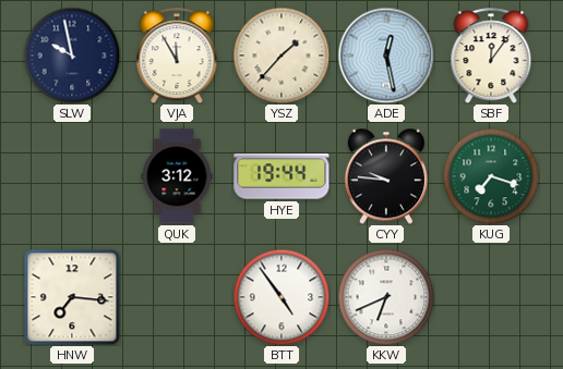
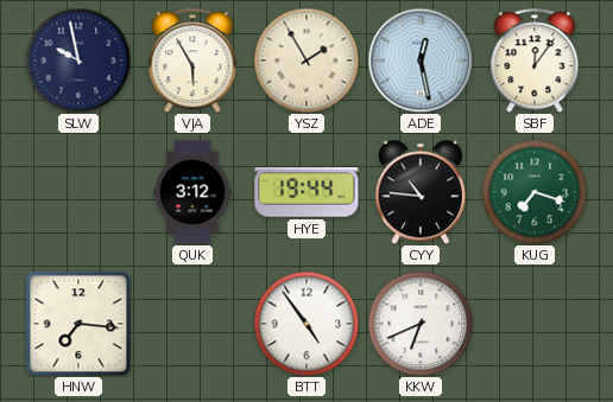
VJA: 11:55 -> 5:55 (192, 60)
YSZ: 1:37 -> 1:55 (306, 60)
CYY: 9:46 -> 10:46 (421, 192)
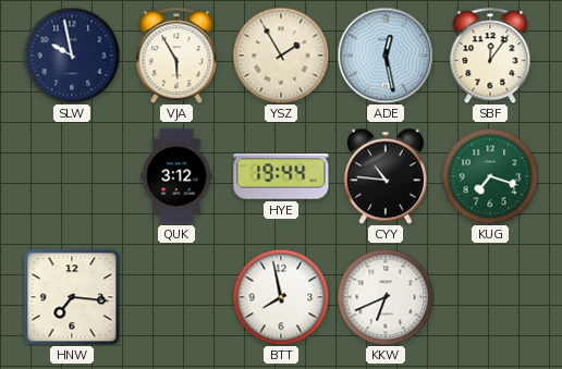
BTT: 4:54 -> 7:58 (281, 297)
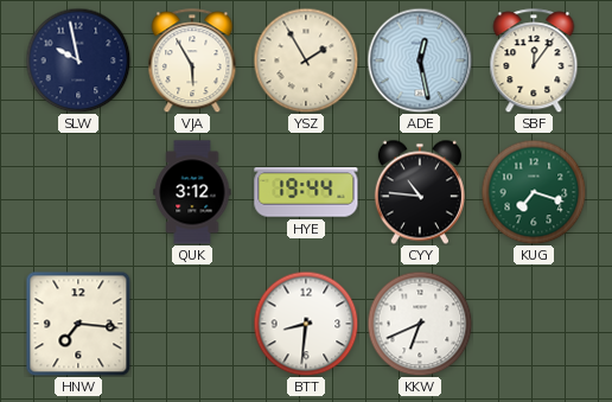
BTT: 7:58 -> 8:31 (306, 324)
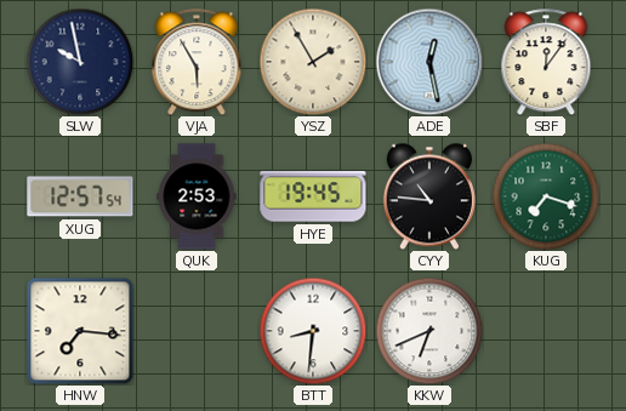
XUG: none -> 12:57 (80, 196)
QUK: 3:12 -> 2:53 (197, 196)
HYE: 19:44 -> 19:45 (313, 196)
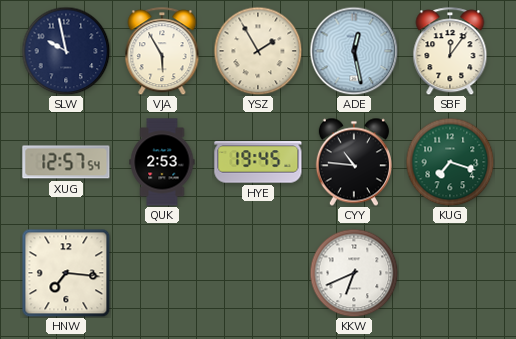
BTT: 8:31 -> none (313, 331)
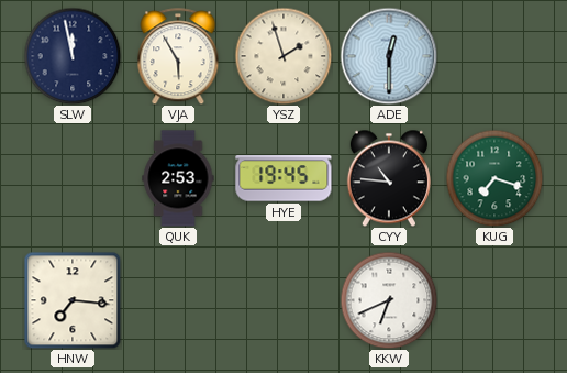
SLW: 9:58 -> 11:58 (73, 56)
YSZ: 1:55 -> 1:57 (283, 56)
ADE: 12:28 -> 12:30 (389, 56)
SBF: 12:06 -> none (450, 51)
XUG: 12:57 -> none (66, 162)
